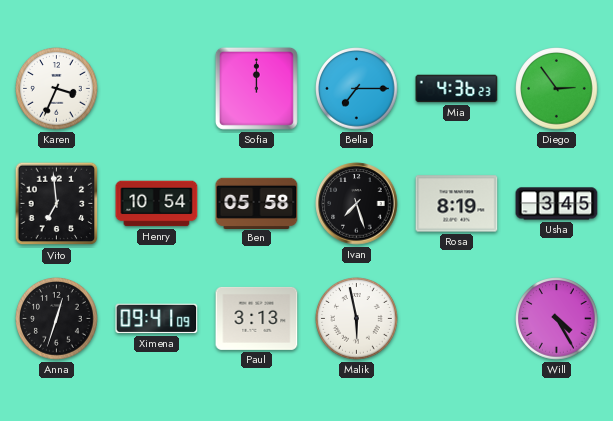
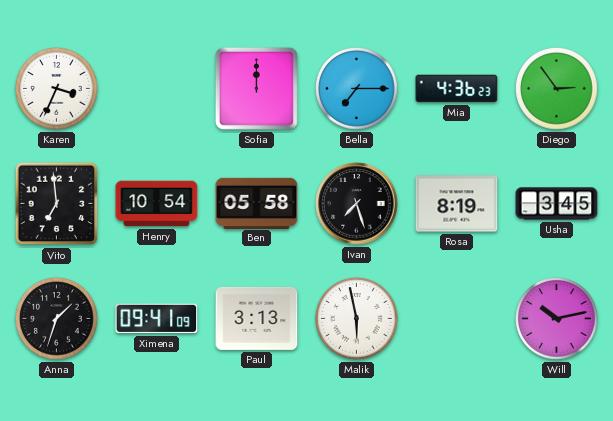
Anna: 12:33 -> 1:33 (57, 319)
Will: 4:25 -> 10:13 (557, 319)
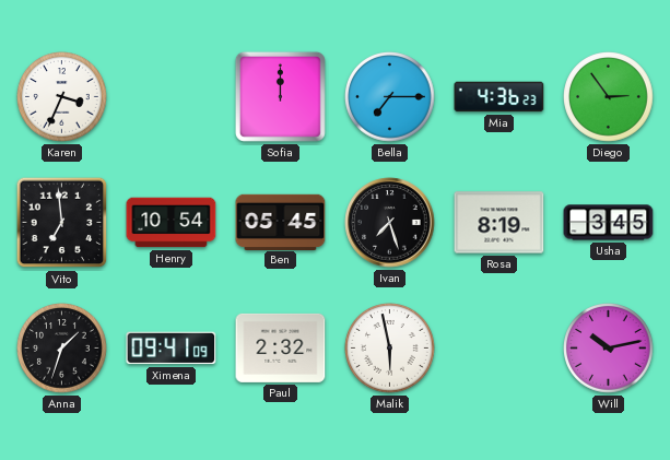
Ben: 05:58 -> 05:45 (281, 222)
Paul: 3:13 -> 2:32 (281, 347)
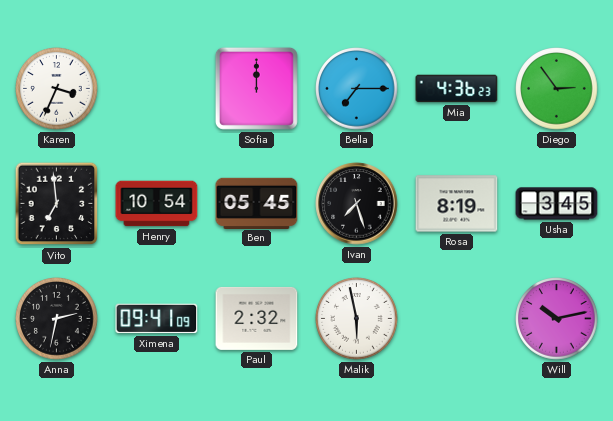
Anna: 1:33 -> 2:32 (57, 319)
